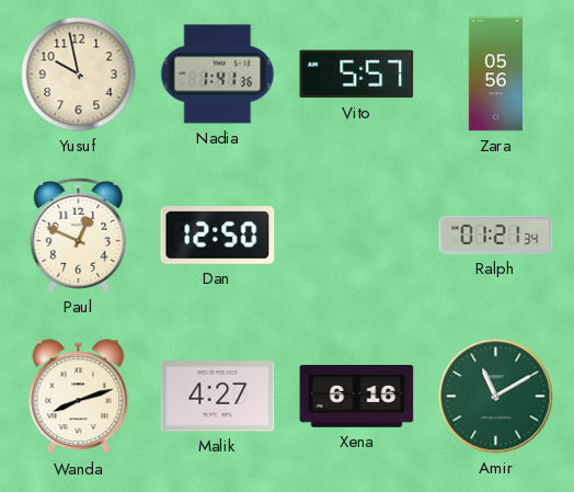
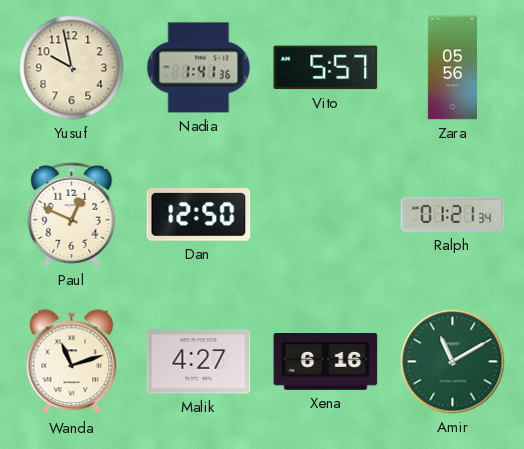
Wanda: 8:12 -> 11:12 (72, 362)
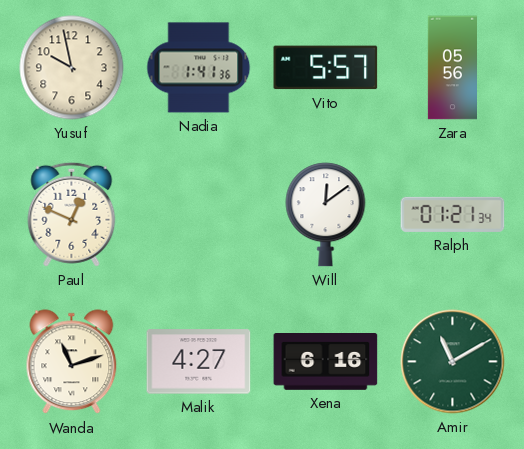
Dan: 12:50 -> none (199, 215)
Will: none -> 12:09 (326, 215)
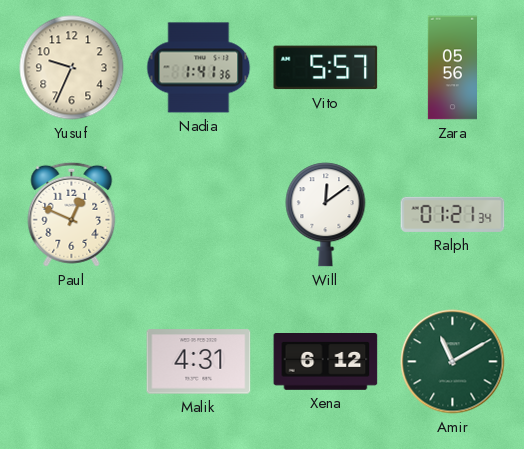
Yusuf: 9:58 -> 9:34 (72, 68)
Wanda: 11:12 -> none (72, 362)
Malik: 4:27 -> 4:31 (199, 362)
Xena: 6:16 -> 6:12 (326, 362)
